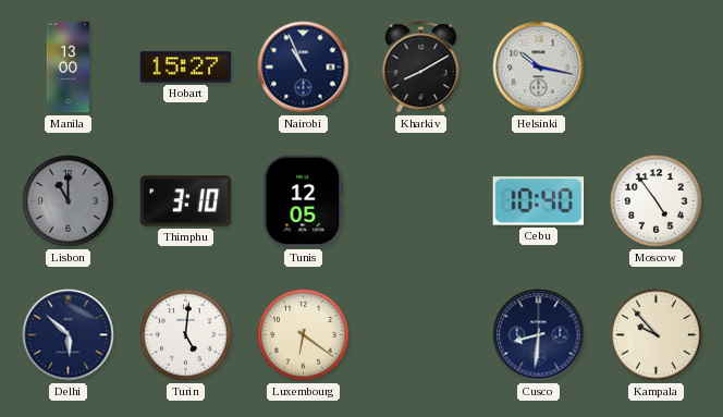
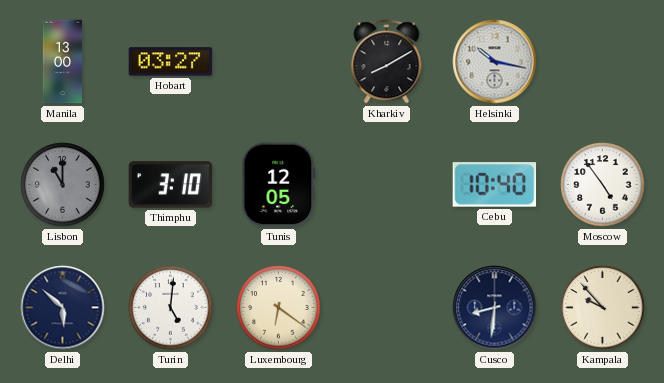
Hobart: 15:27 -> 03:27 (171, 62)
Nairobi: 10:56 -> none (304, 68)
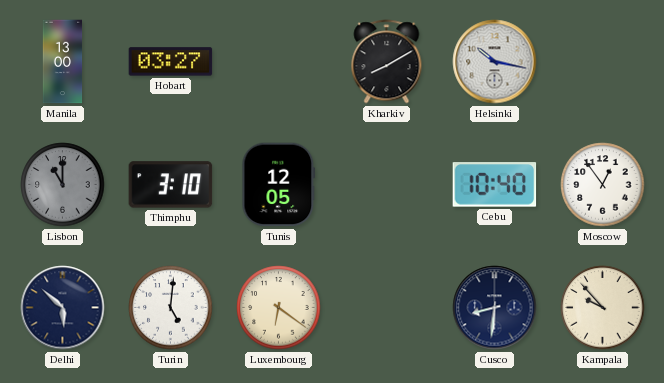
Moscow: 4:54 -> 12:54 (603, 185)
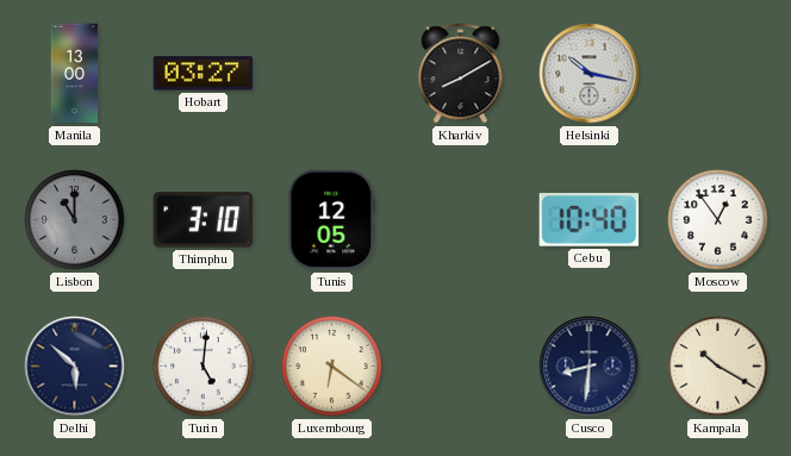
Kampala: 9:53 -> 10:20 (718, 367)
